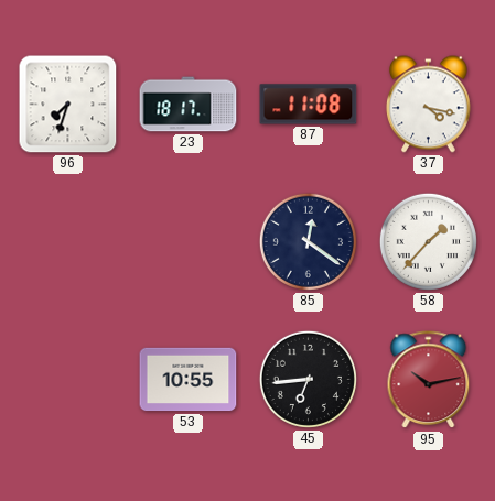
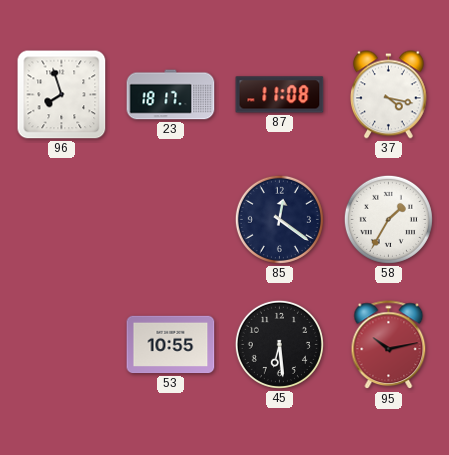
96: 7:33 -> 7:57 (62, 95)
58: 1:37 -> 1:35 (388, 219)
45: 6:44 -> 6:29 (279, 344)
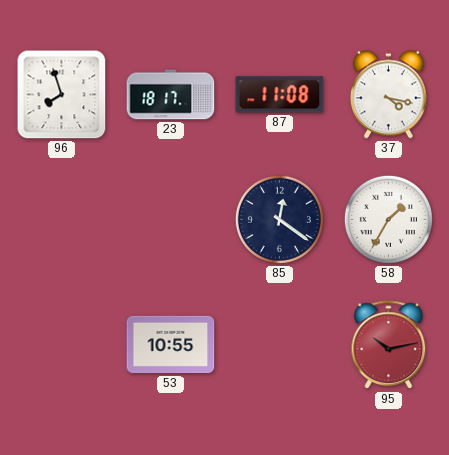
45: 6:29 -> none (279, 344)
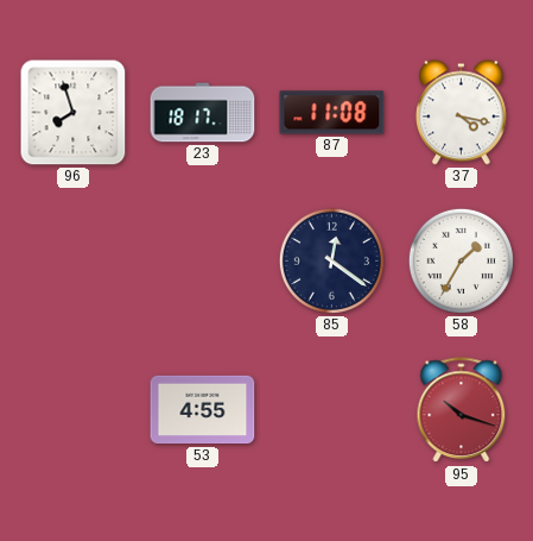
53: 10:55 -> 4:55 (203, 410)
95: 10:13 -> 10:18 (462, 410)
